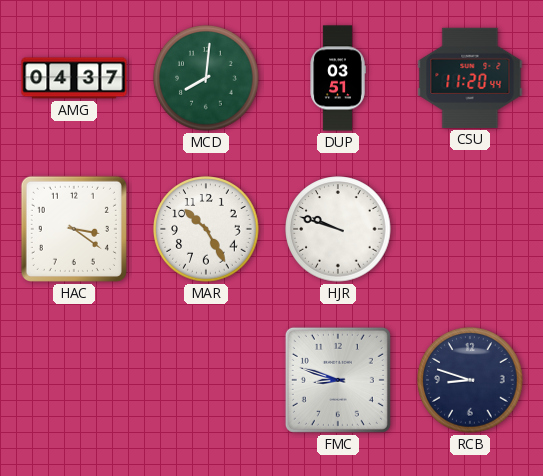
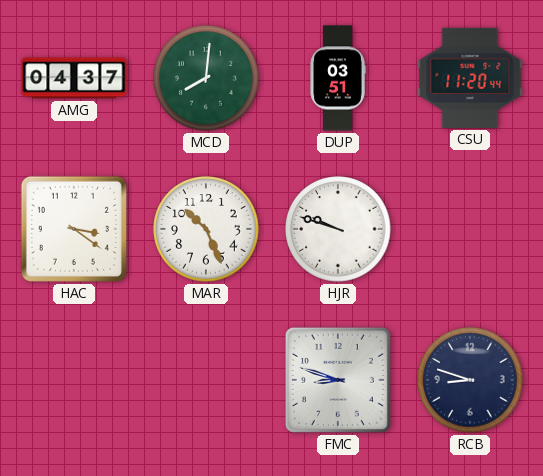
MAR: 10:25 -> 10:26 (206, 229)
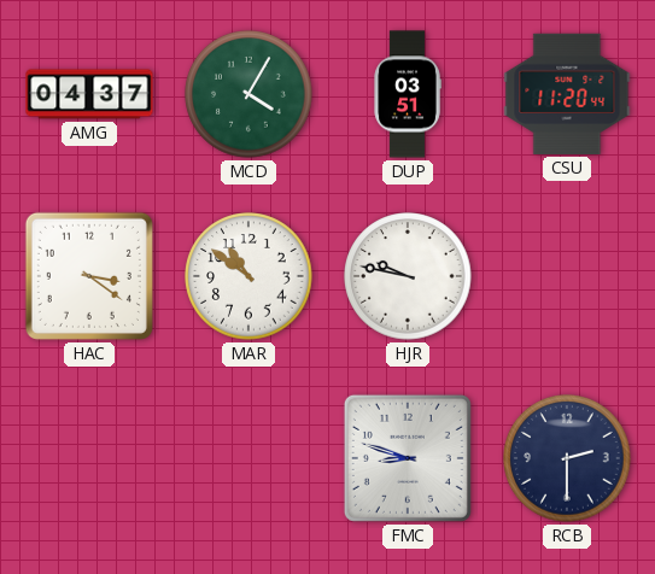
MCD: 8:01 -> 4:05 (248, 94)
MAR: 10:26 -> 10:51 (248, 276)
HJR: 9:48 -> 9:47 (408, 276)
RCB: 8:48 -> 2:30 (567, 458)
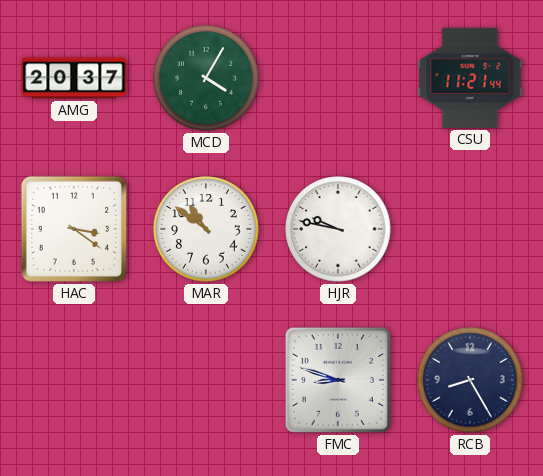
AMG: 04:37 -> 20:37 (74, 78)
DUP: 03:51 -> none (408, 94)
CSU: 11:20 -> 11:21 (470, 78)
RCB: 2:30 -> 8:25 (470, 380)
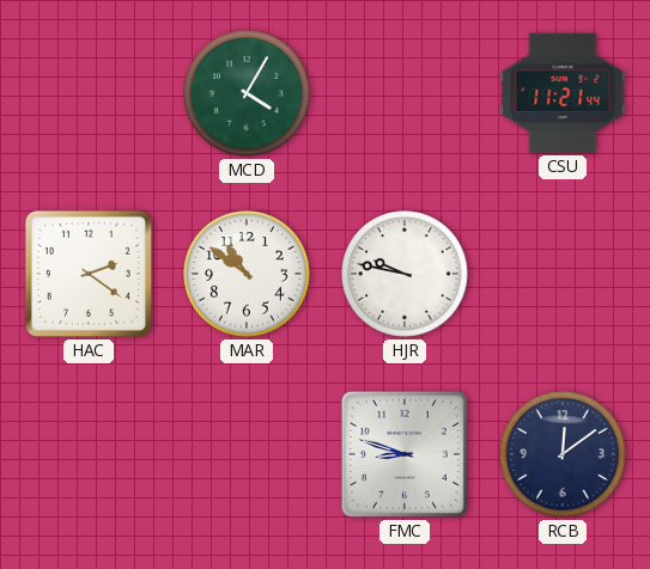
AMG: 20:37 -> none (74, 78)
HAC: 3:21 -> 2:21 (89, 274)
RCB: 8:25 -> 12:09 (563, 454)
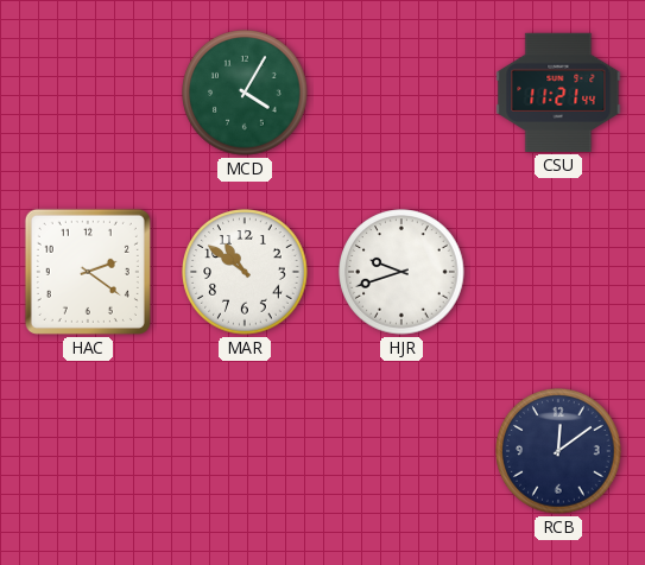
HJR: 9:47 -> 9:42 (401, 272)
FMC: 8:48 -> none (405, 454)
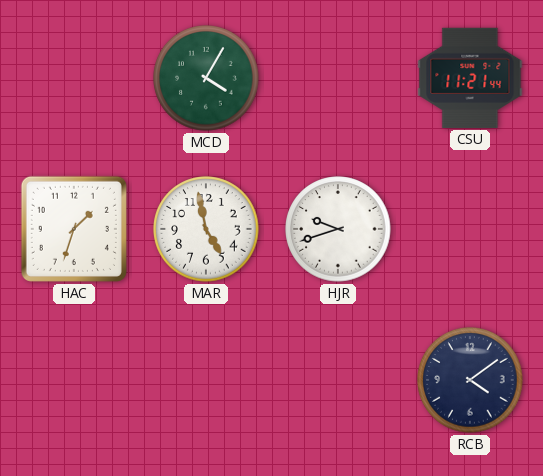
HAC: 2:21 -> 1:33 (74, 229)
MAR: 10:51 -> 4:58 (206, 229)
RCB: 12:09 -> 4:09 (470, 380)
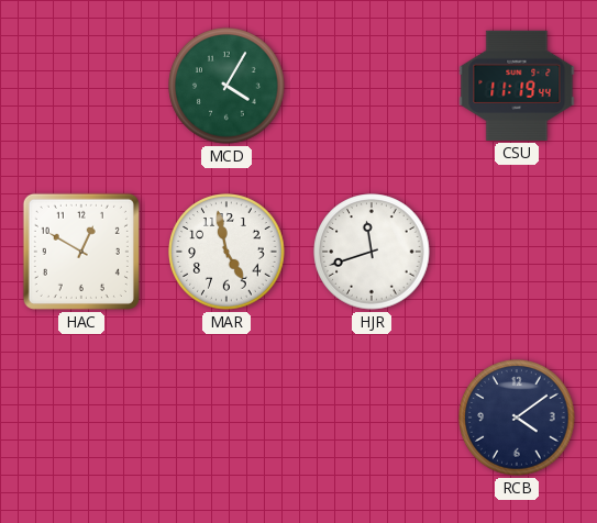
CSU: 11:21 -> 11:19 (517, 86)
HAC: 1:33 -> 12:50 (81, 252)
HJR: 9:42 -> 11:42 (372, 252)
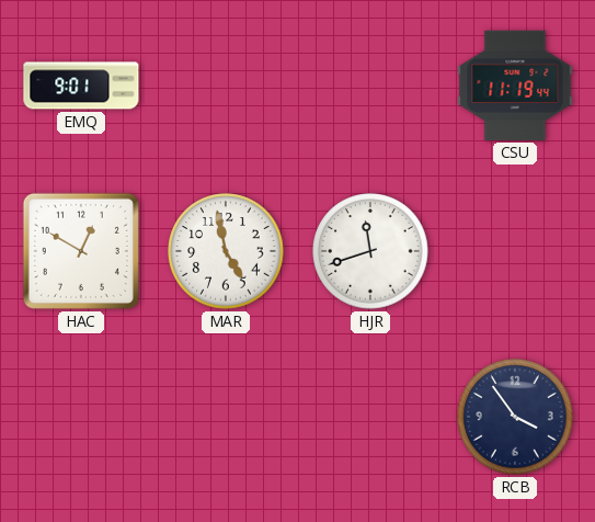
EMQ: none -> 9:01 (81, 86)
MCD: 4:05 -> none (226, 86)
RCB: 4:09 -> 3:54 (515, 417)
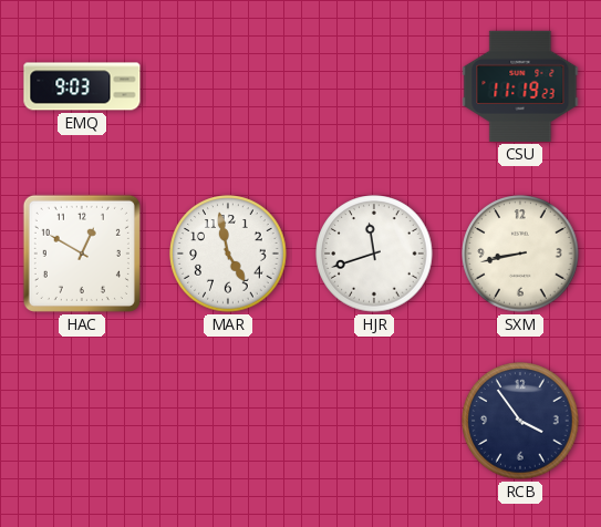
EMQ: 9:01 -> 9:03 (82, 86)
CSU: 11:19:44 -> 11:19:23 (520, 86)
SXM: none -> 8:43 (520, 254)
